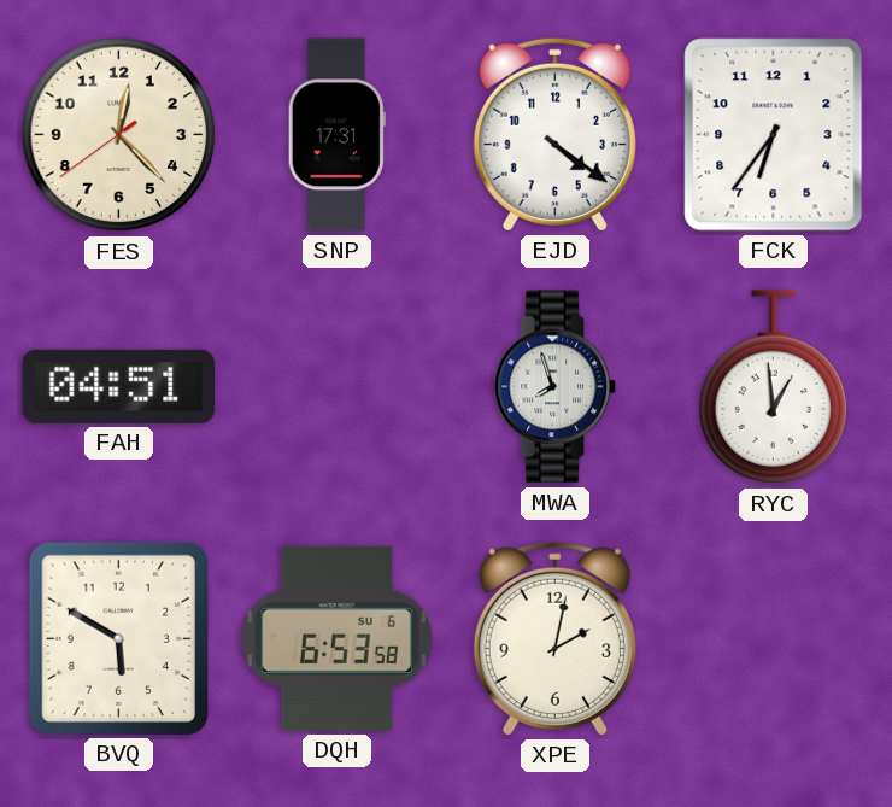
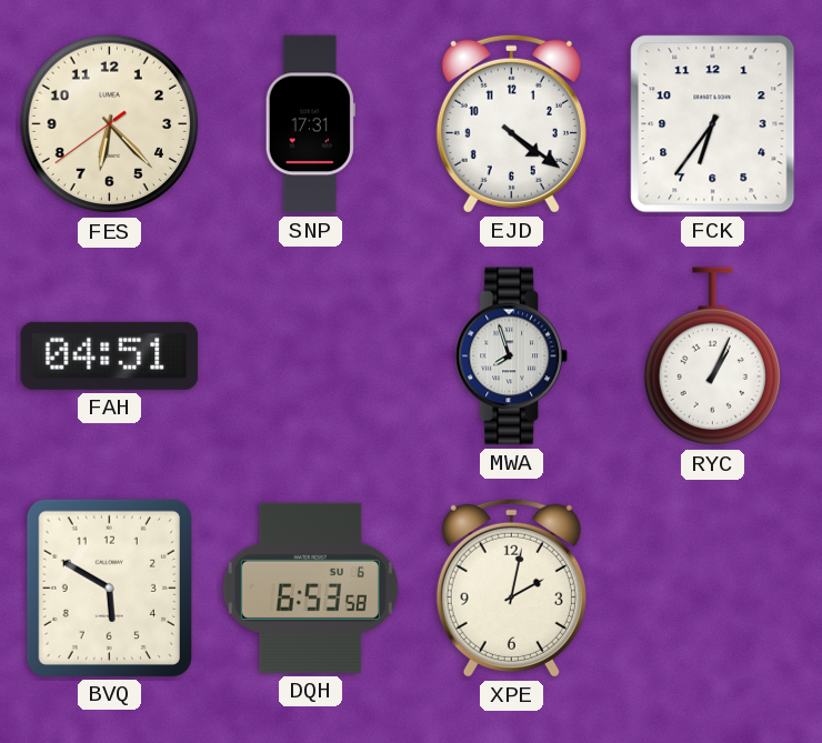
FES: 12:22 -> 6:22 (110, 124)
RYC: 12:59 -> 1:04 (712, 357)
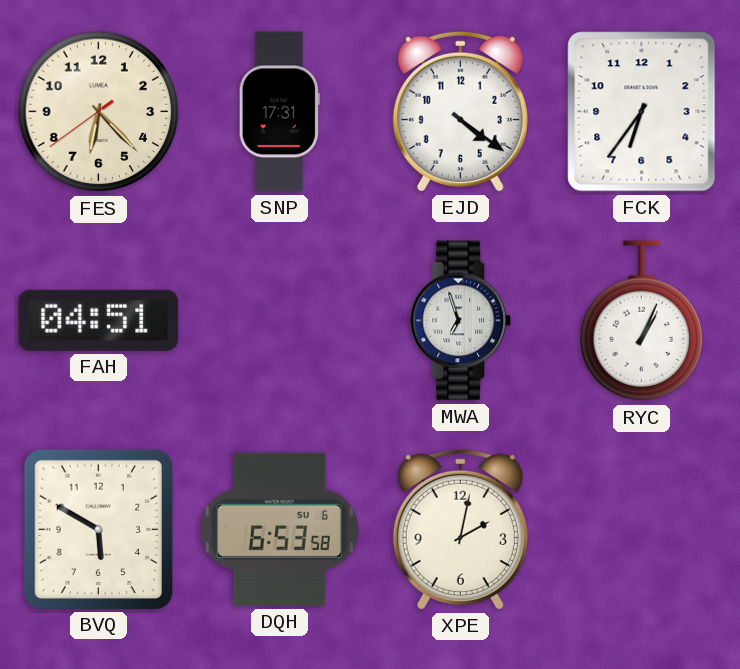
MWA: 7:57 -> 6:57 (460, 321)
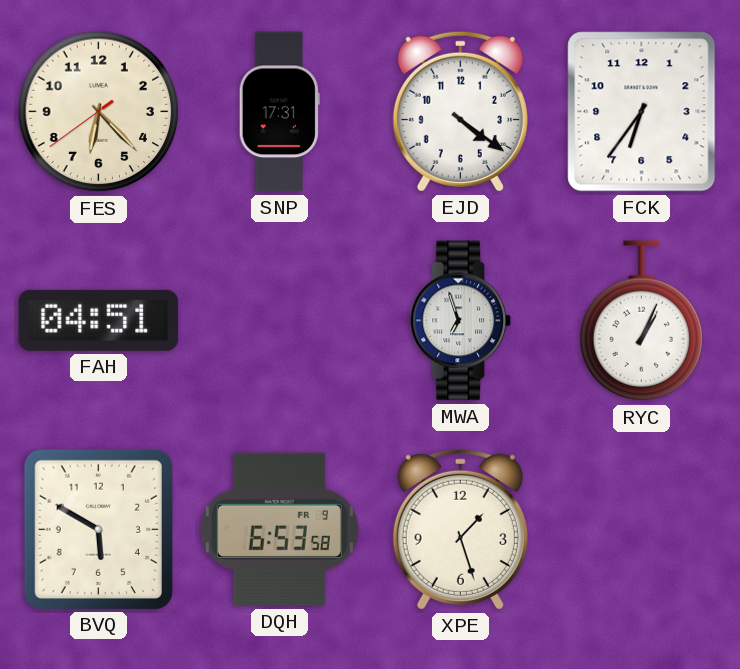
DQH date: SU 6 -> FR 9 (279, 529)
XPE: 2:02 -> 1:27 (460, 529)
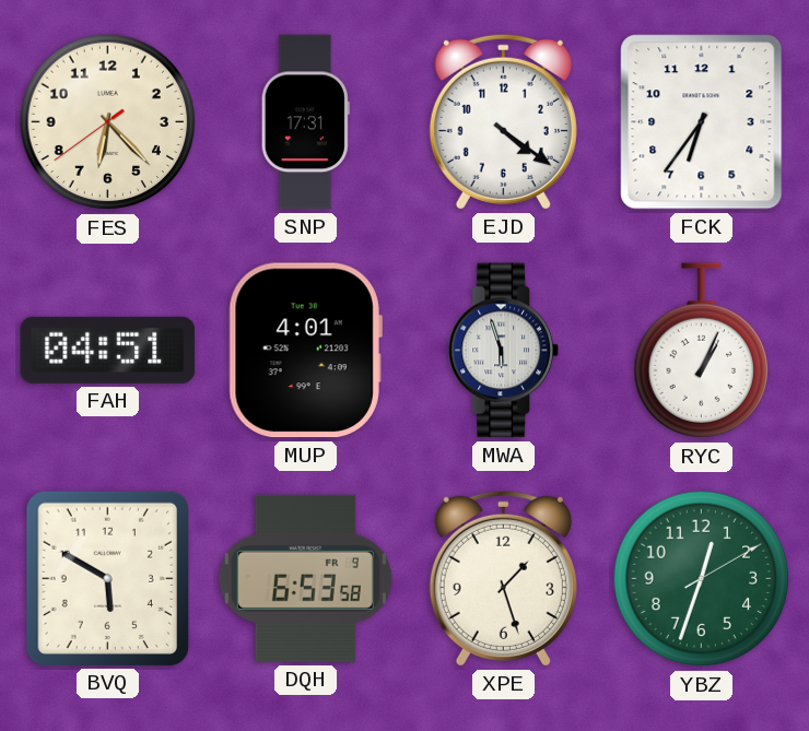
MUP: none -> 4:01 (305, 351)
MWA: 6:57 -> 5:57 (503, 351)
YBZ: none -> 12:33 (702, 579)
